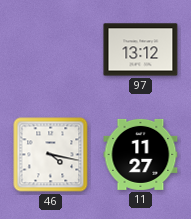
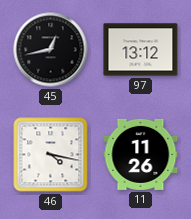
45: none -> 12:43 (51, 50)
11: 11:27 -> 11:26 (141, 154)
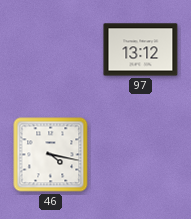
45: 12:43 -> none (51, 50)
11: 11:26 -> none (141, 154)
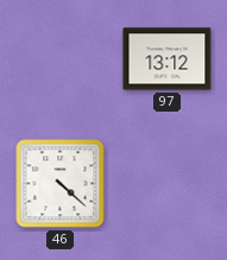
46: 4:17 -> 4:22 (61, 184)
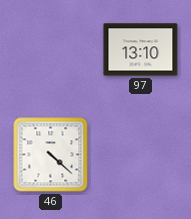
97: 13:12 -> 13:10 (141, 50)
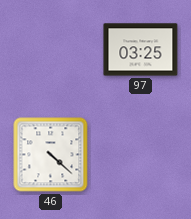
97: 13:10 -> 03:25 (141, 50)
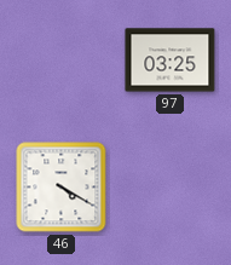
46: 4:22 -> 4:20 (62, 188)
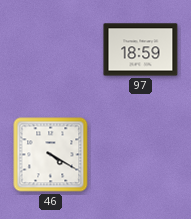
97: 03:25 -> 18:59 (141, 50)
